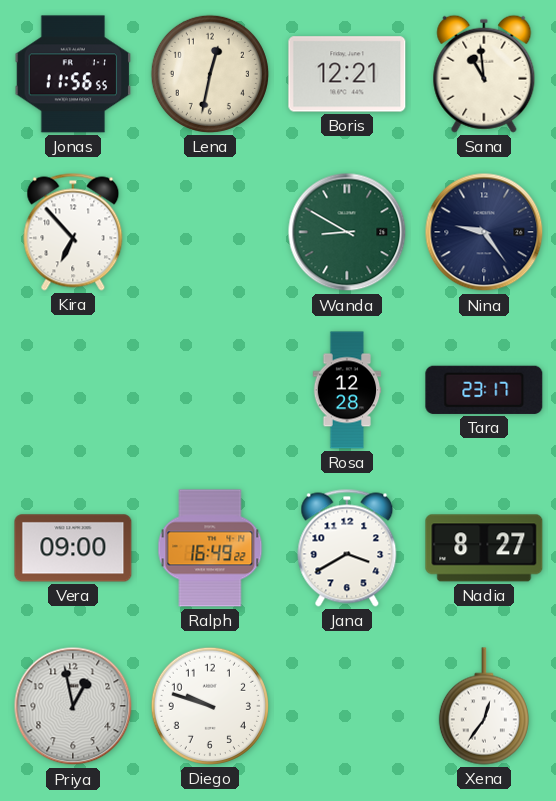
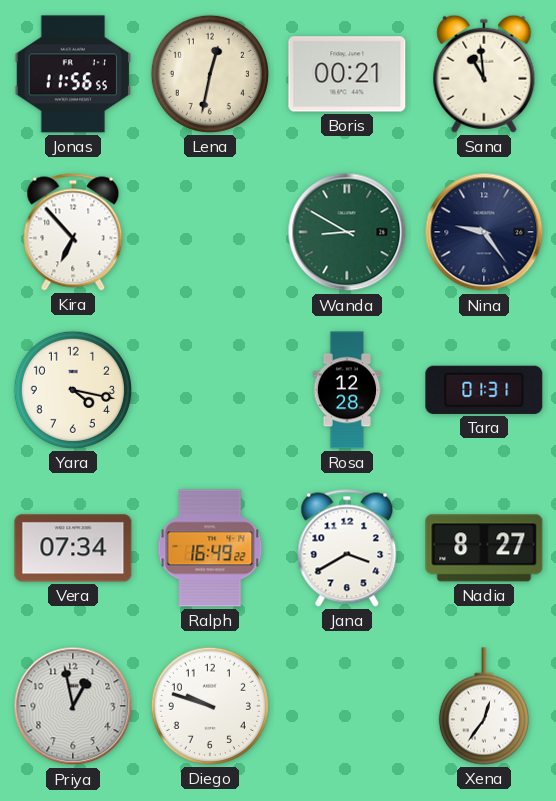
Boris: 12:21 -> 00:21 (347, 74)
Yara: none -> 4:17 (73, 390)
Tara: 23:17 -> 01:31 (484, 390)
Vera: 09:00 -> 07:34 (73, 548)
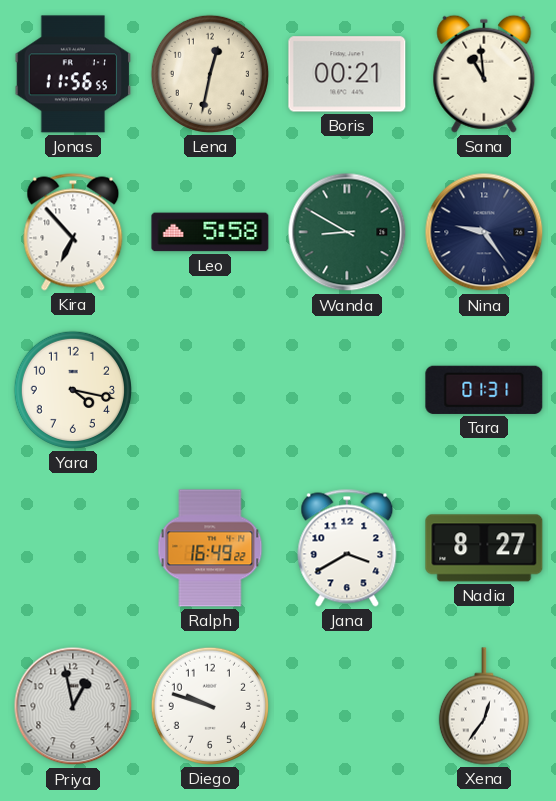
Leo: none -> 5:58 (210, 232)
Rosa: 12:28 -> none (347, 390)
Vera: 07:34 -> none (73, 548)
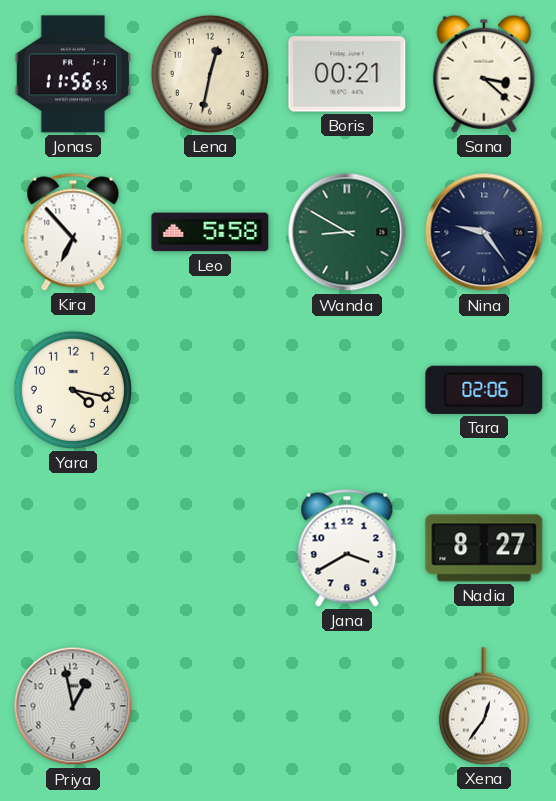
Sana: 10:59 -> 3:22 (484, 74)
Tara: 01:31 -> 02:06 (484, 390)
Ralph: 16:49 -> none (210, 548)
Diego: 9:48 -> none (210, 706)
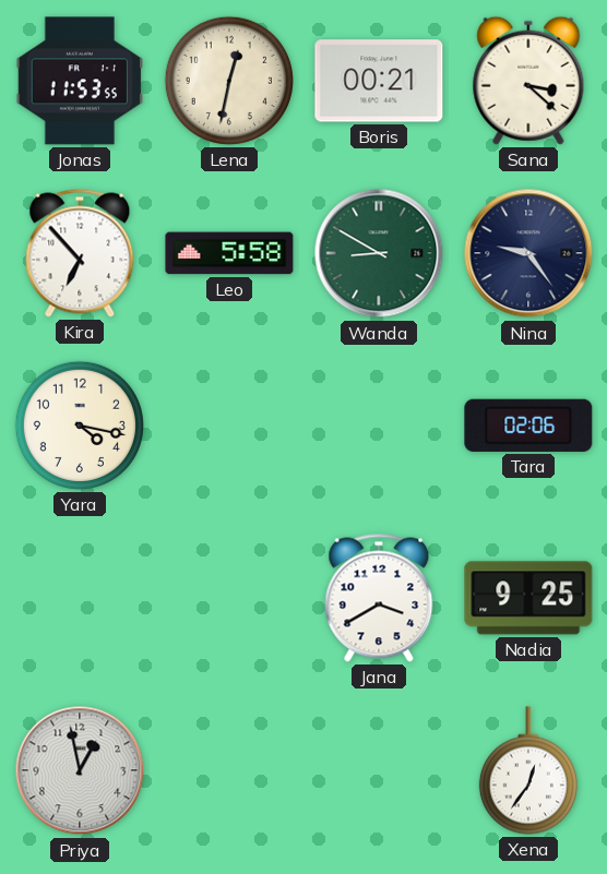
Jonas: 11:56 -> 11:53 (80, 81)
Nadia: 8:27 -> 9:25 (528, 598)
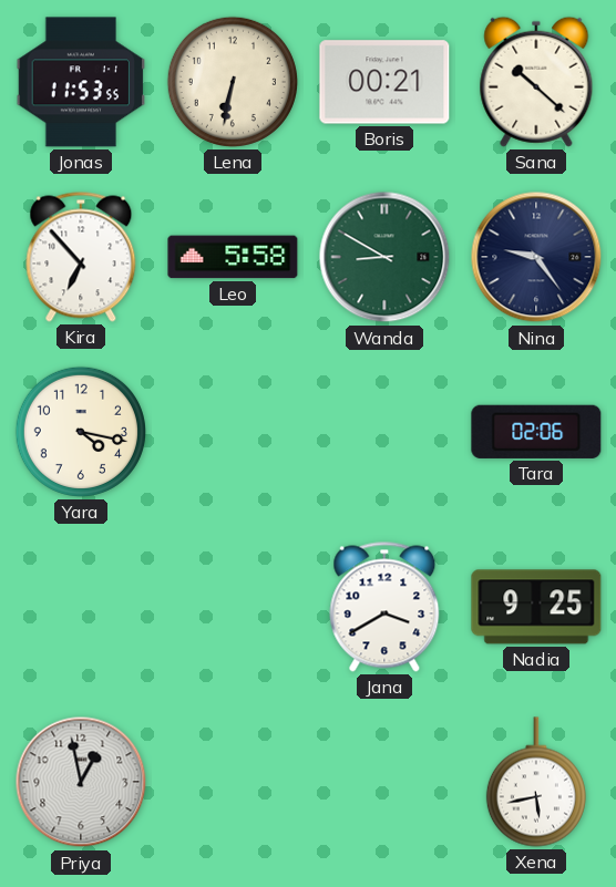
Lena: 12:32 -> 6:32 (233, 82)
Sana: 3:22 -> 10:22 (536, 82)
Xena: 12:36 -> 5:43 (536, 782)
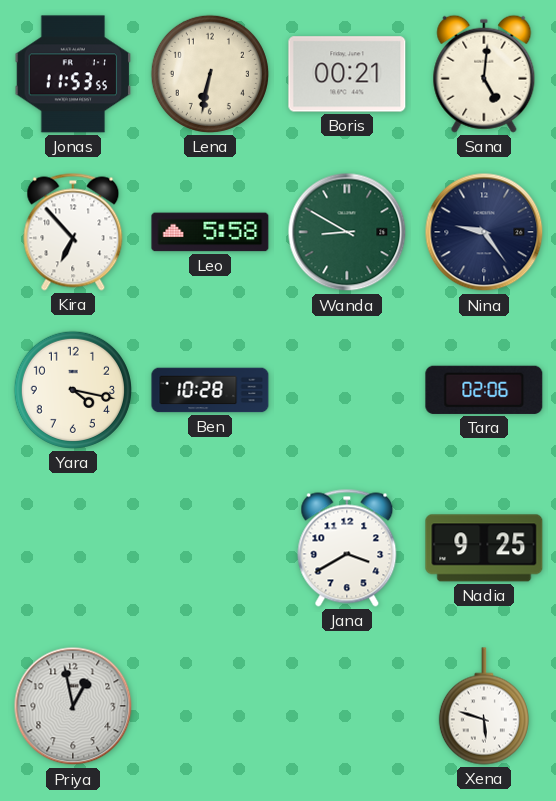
Sana: 10:22 -> 5:01 (484, 74)
Ben: none -> 10:28 (210, 390)
Xena: 5:43 -> 5:48 (484, 706)
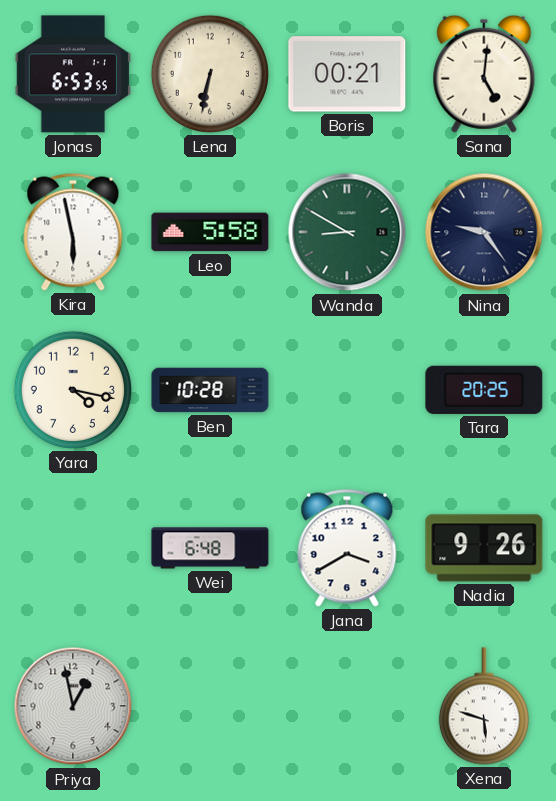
Jonas: 11:53 -> 6:53 (73, 74)
Kira: 6:53 -> 5:58 (73, 232)
Tara: 02:06 -> 20:25 (484, 390)
Wei: none -> 6:48 (210, 548)
Nadia: 9:25 -> 9:26 (484, 548)
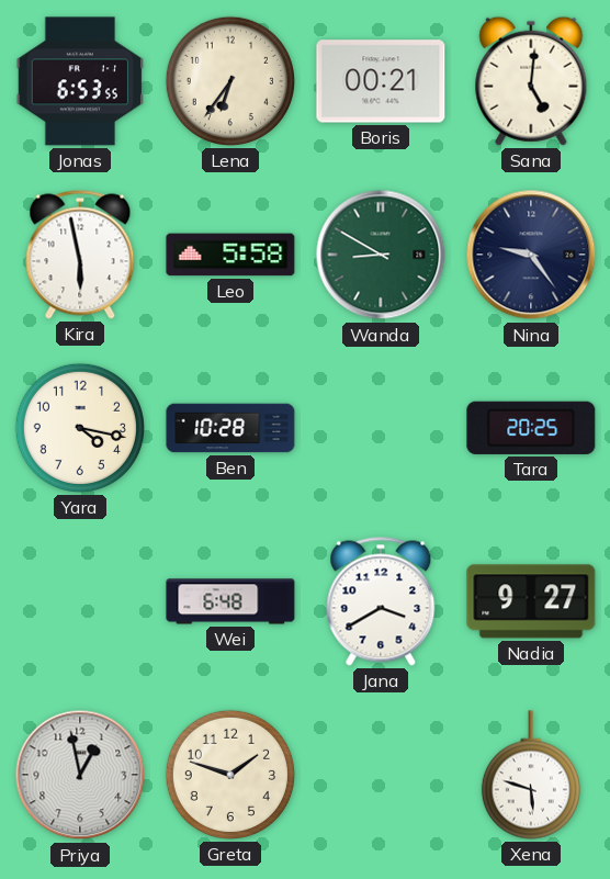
Lena: 6:32 -> 6:36 (230, 81)
Nadia: 9:26 -> 9:27 (531, 601)
Greta: none -> 1:48 (230, 775)
